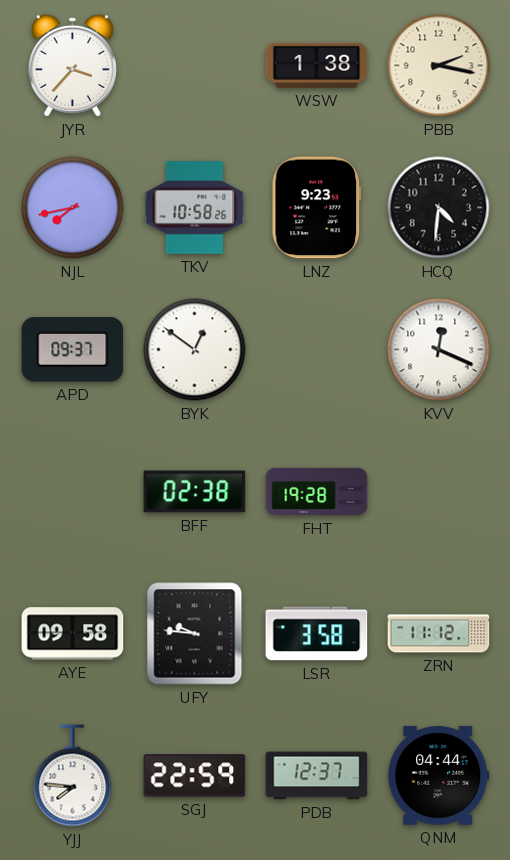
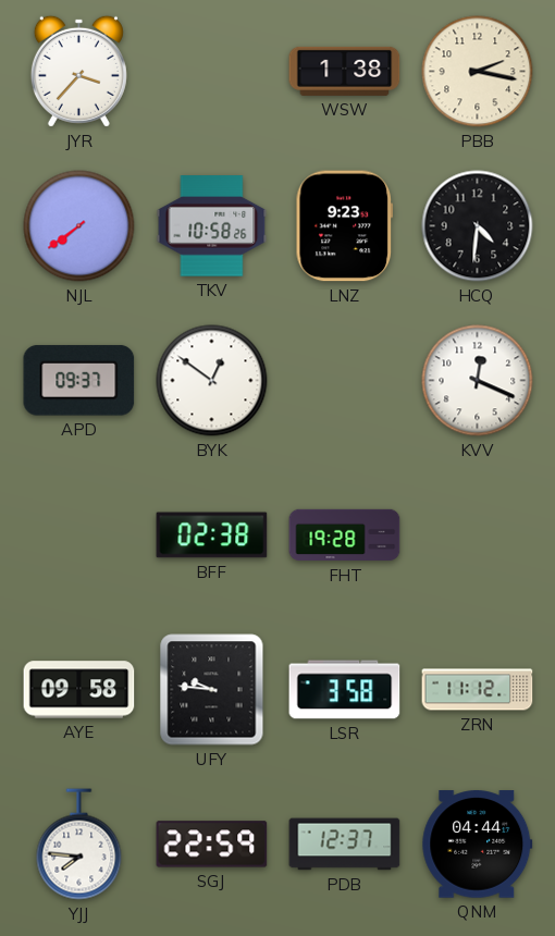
NJL: 7:43 -> 7:39 (79, 226)
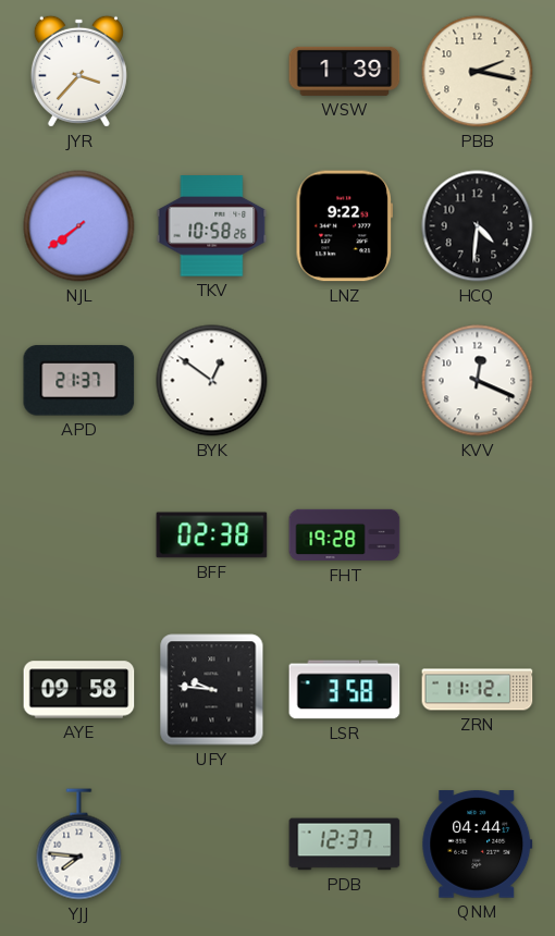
WSW: 1:38 -> 1:39 (345, 71)
LNZ: 9:23 -> 9:22 (344, 226)
APD: 09:37 -> 21:37 (79, 381)
SGJ: 22:59 -> none (212, 845)
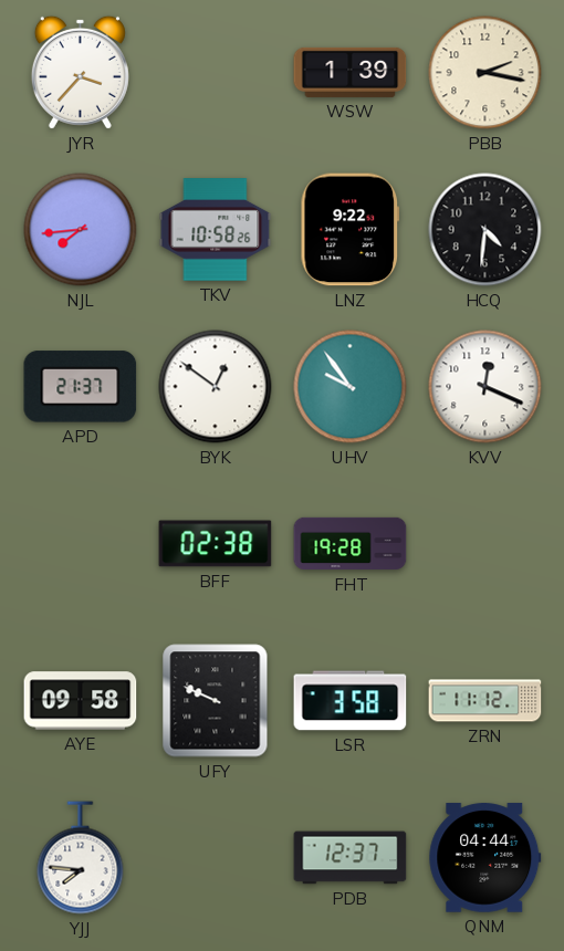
NJL: 7:39 -> 7:44 (81, 230)
UHV: none -> 9:54 (351, 387)
UFY: 9:46 -> 9:49 (216, 701)
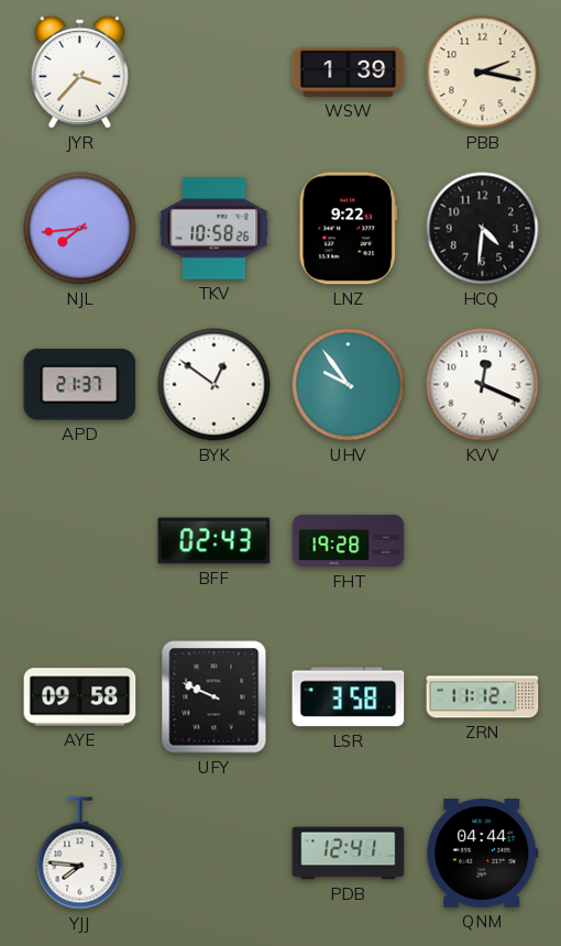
BFF: 02:38 -> 02:43 (215, 541)
PDB: 12:37 -> 12:41 (349, 854)
